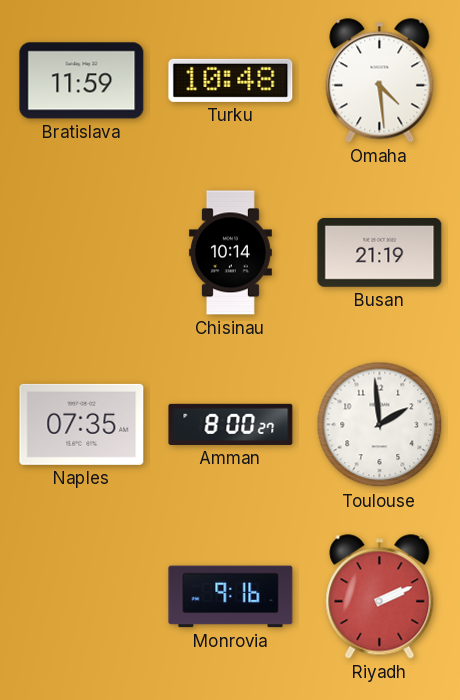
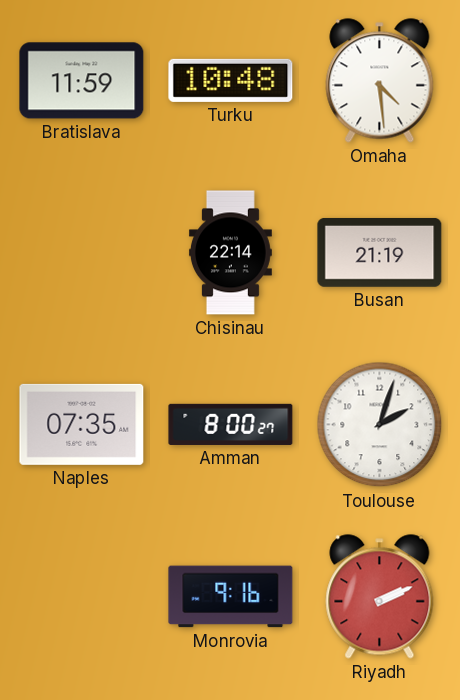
Chisinau: 10:14 -> 22:14 (230, 253)
Toulouse: 1:59 -> 2:03 (380, 425)
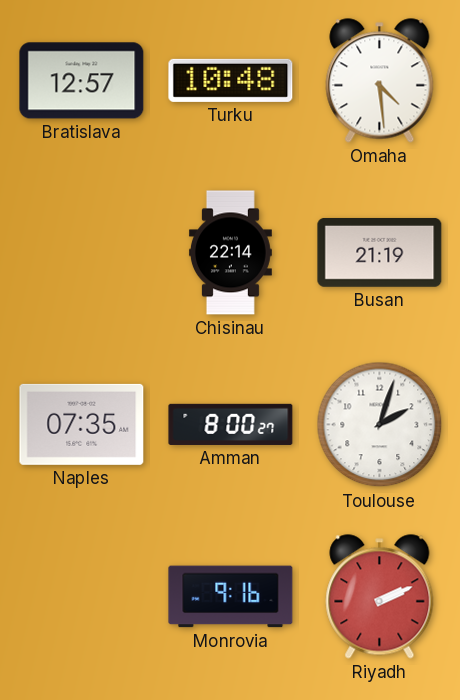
Bratislava: 11:59 -> 12:57 (82, 81)
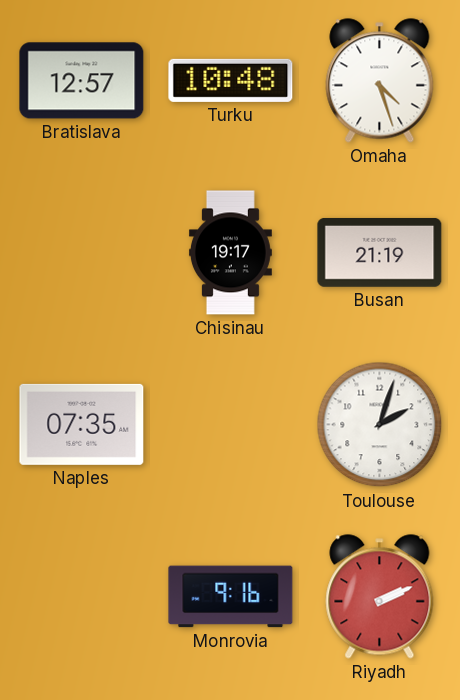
Omaha: 4:29 -> 4:27 (380, 81)
Chisinau: 22:14 -> 19:17 (230, 253)
Amman: 8:00 -> none (231, 424)
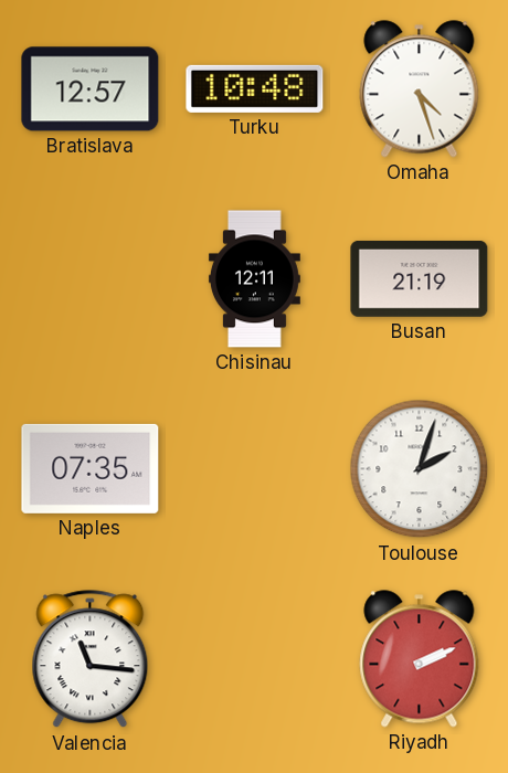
Chisinau: 19:17 -> 12:11 (254, 279)
Valencia: none -> 11:16 (91, 659)
Monrovia: 9:16 -> none (231, 597)
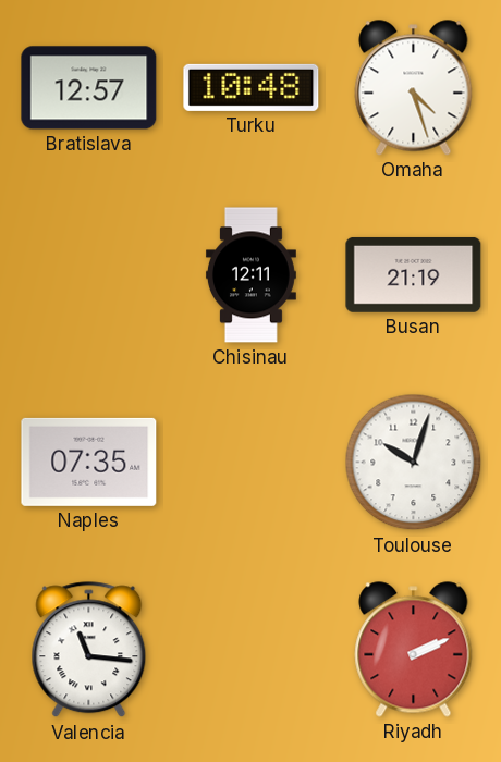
Toulouse: 2:03 -> 10:03 (414, 463)
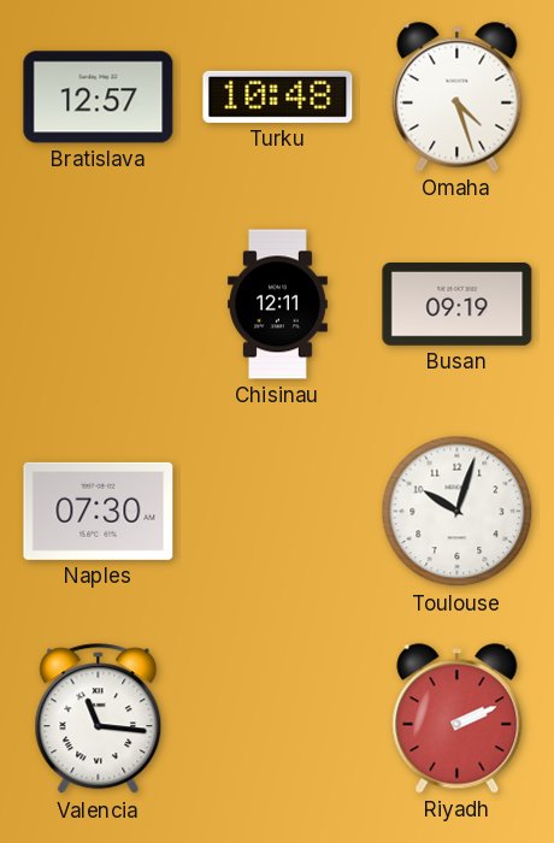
Busan: 21:19 -> 09:19 (458, 303)
Naples: 07:35 -> 07:30 (99, 511)
